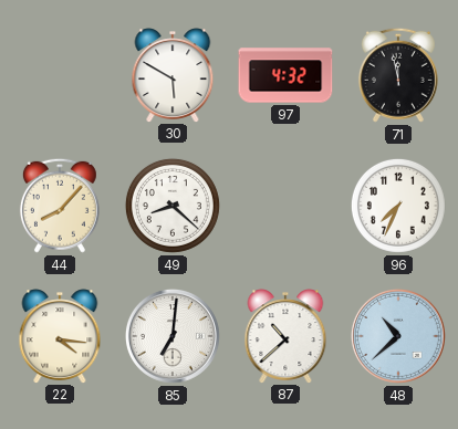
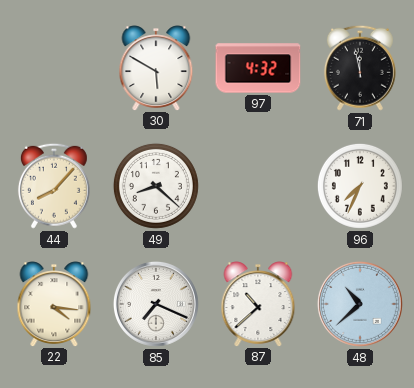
85: 7:01 -> 7:19 (156, 304)
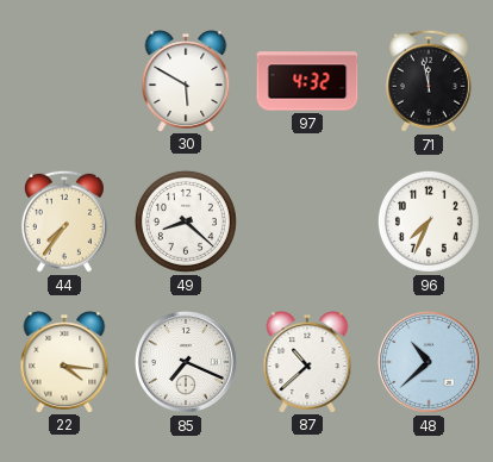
44: 8:07 -> 7:36 (64, 221)
